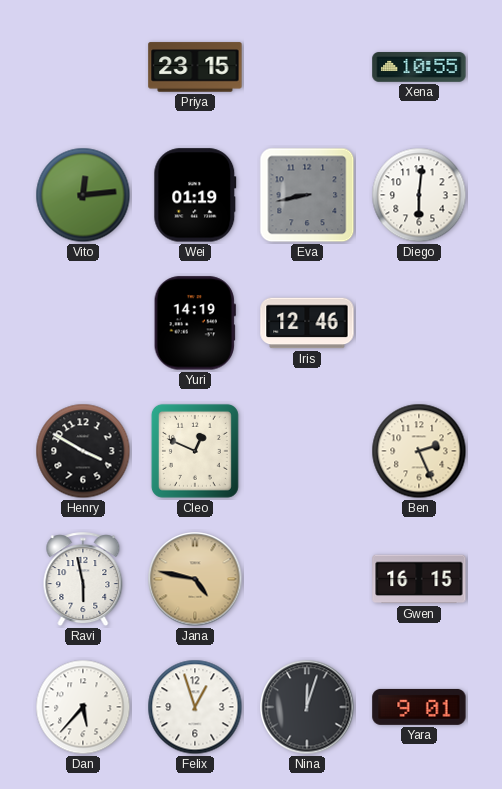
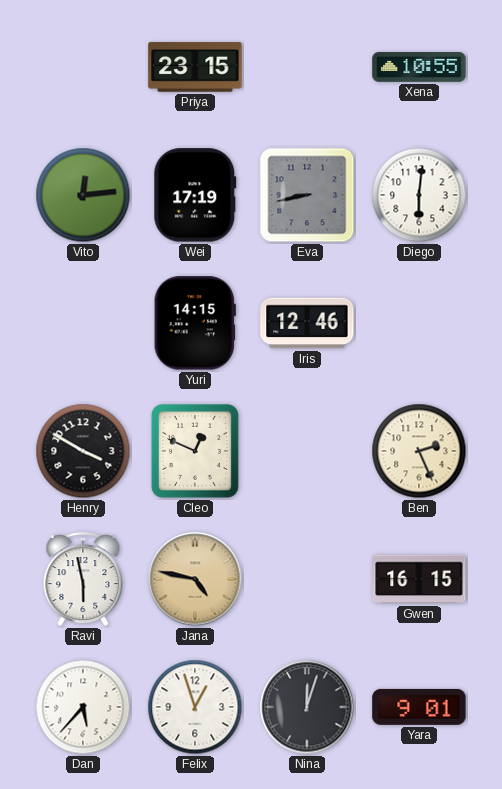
Wei: 01:19 -> 17:19 (195, 195)
Yuri: 14:19 -> 14:15 (195, 323)
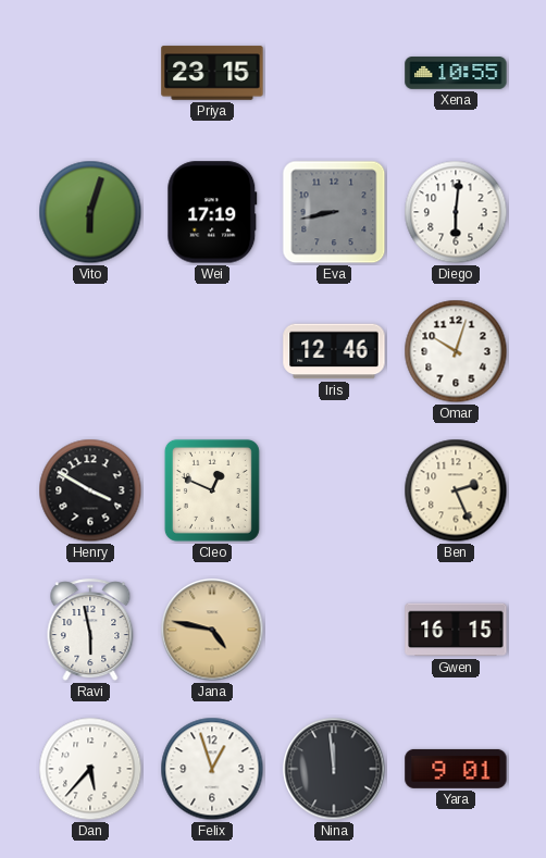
Vito: 12:14 -> 6:03 (90, 212)
Yuri: 14:15 -> none (195, 323)
Omar: none -> 10:03 (456, 351)
Nina: 12:03 -> 11:59 (334, 769)
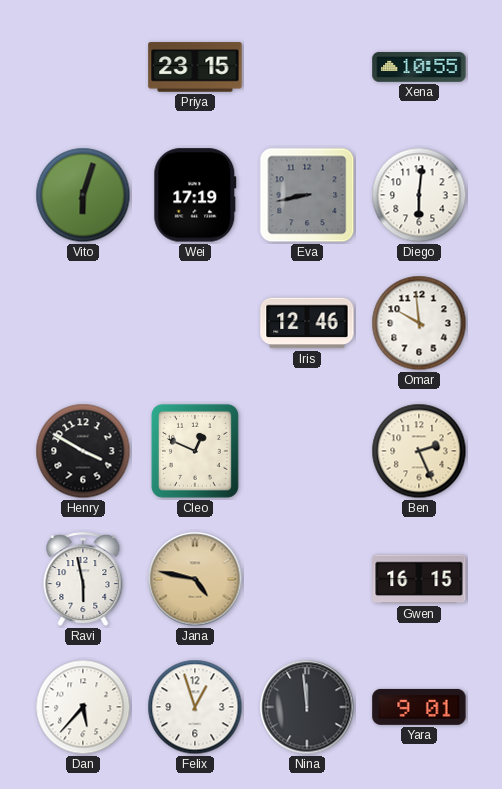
Omar: 10:03 -> 9:59 (419, 323)
